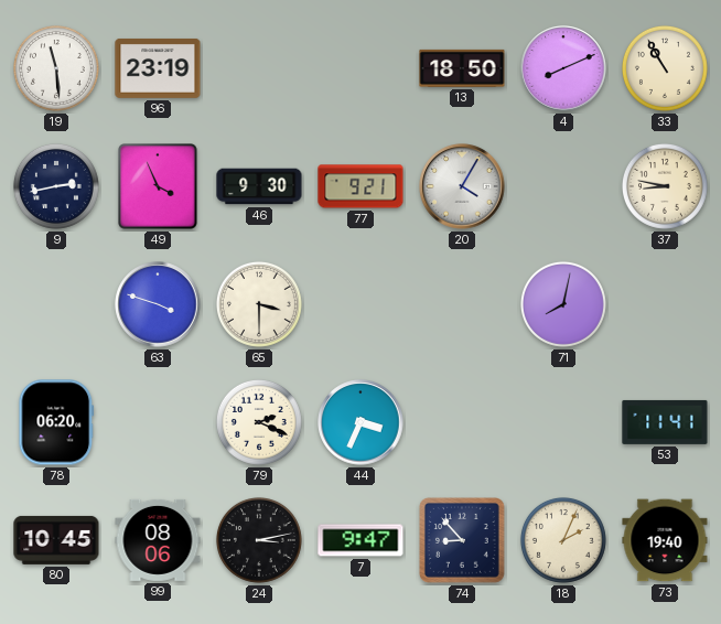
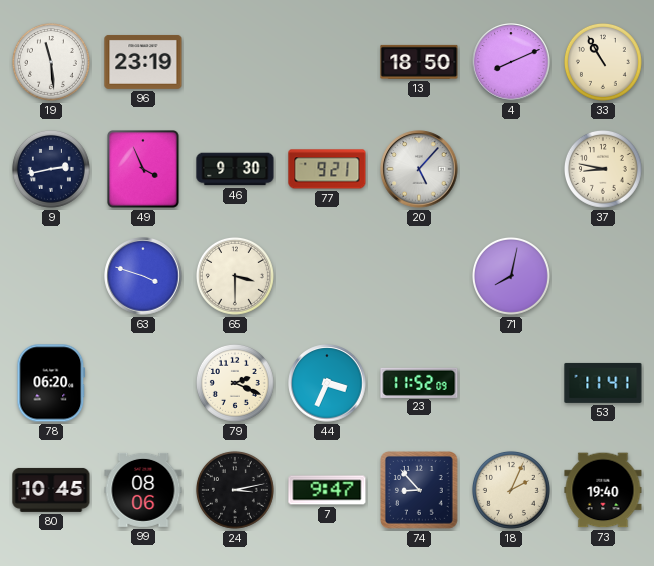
20: 4:05 -> 5:07 (419, 169)
23: none -> 11:52 (419, 382)
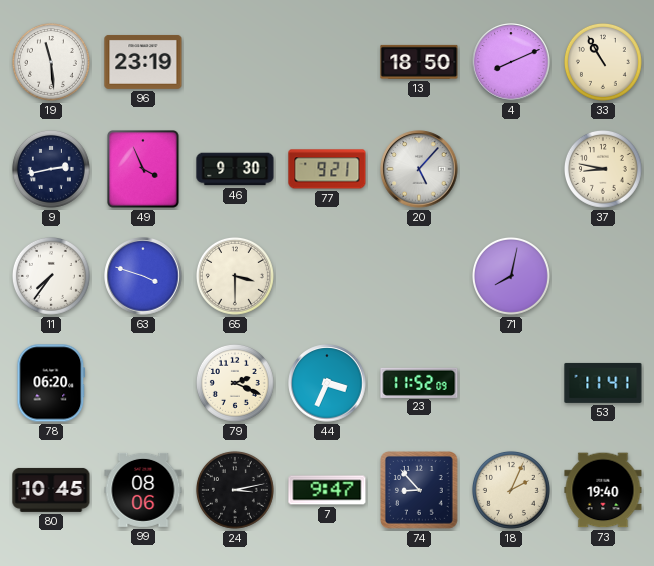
11: none -> 7:36 (51, 276)
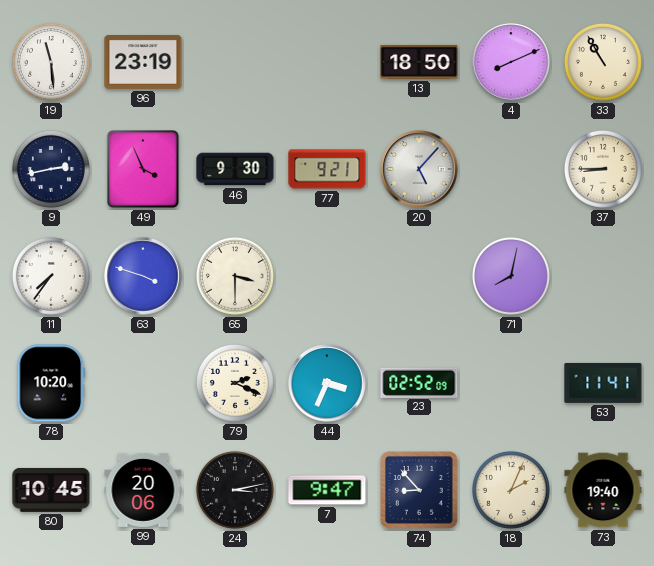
37: 8:47 -> 8:45 (603, 169)
78: 06:20 -> 10:20 (51, 383)
23: 11:52 -> 02:52 (419, 382)
99: 08:06 -> 20:06 (143, 490)
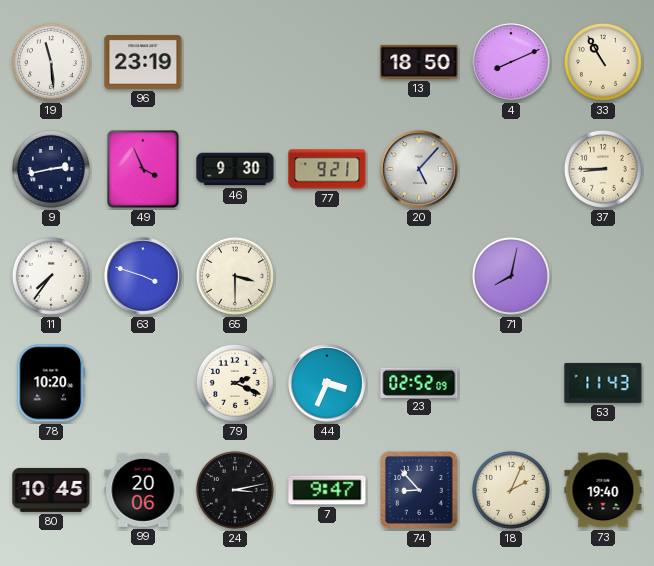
53: 11:41 -> 11:43 (603, 383)
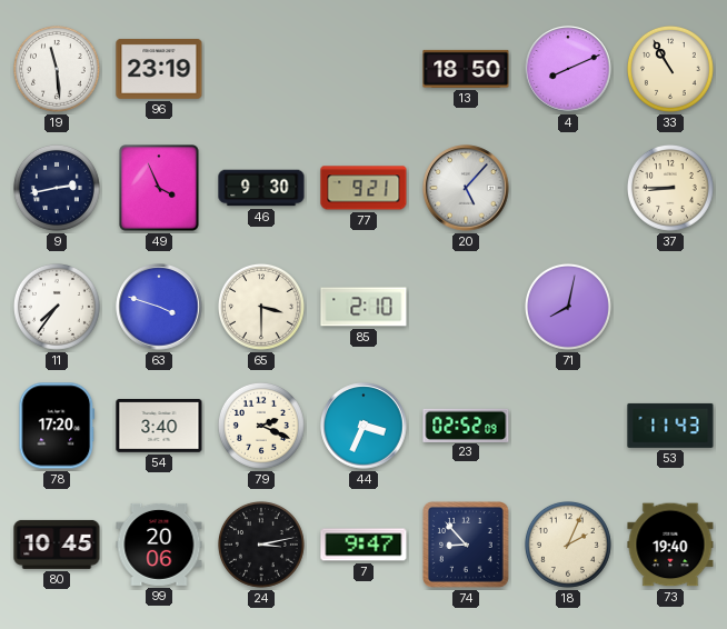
85: none -> 2:10 (363, 307)
78: 10:20 -> 17:20 (57, 426)
54: none -> 3:40 (159, 427)
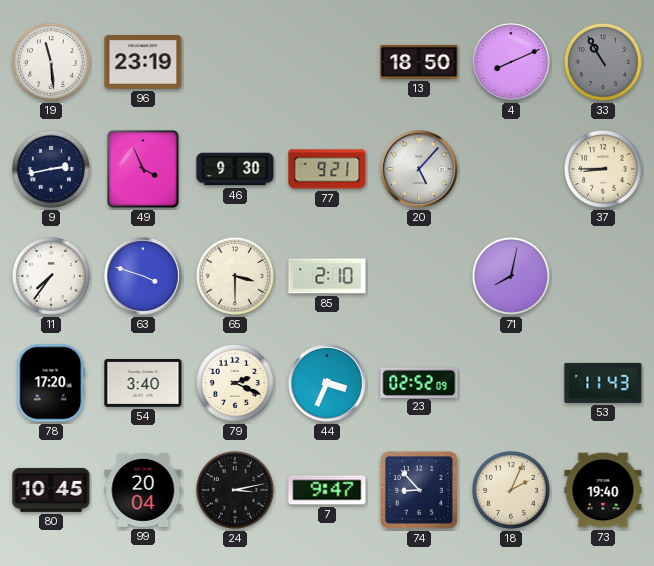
33 dial: cream -> grey (603, 62)
99: 20:06 -> 20:04 (143, 490)
